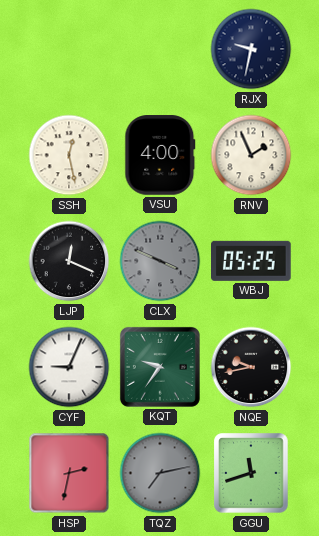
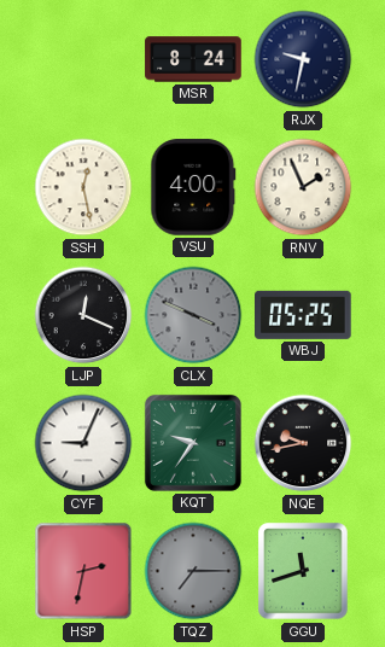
MSR: none -> 8:24 (193, 59)
TQZ: 7:13 -> 7:15 (193, 571)
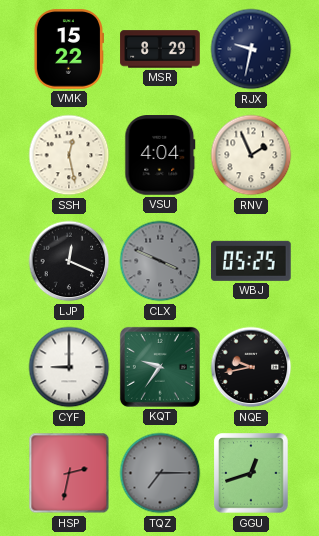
VMK: none -> 15:22 (68, 49)
MSR: 8:24 -> 8:29 (160, 49)
VSU: 4:00 -> 4:04 (160, 155)
CYF: 9:04 -> 9:00 (69, 367)
GGU: 11:42 -> 12:42 (251, 473)
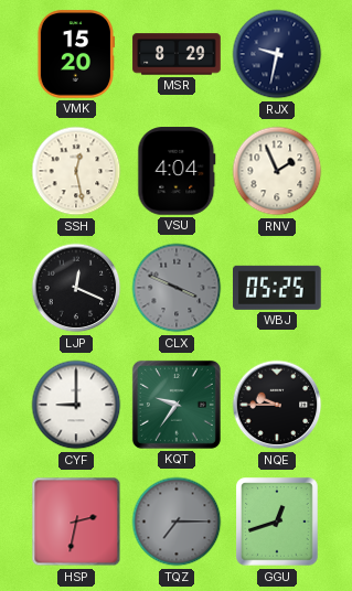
VMK: 15:22 -> 15:20 (75, 54)
NQE: 9:43 -> 9:45 (277, 405)
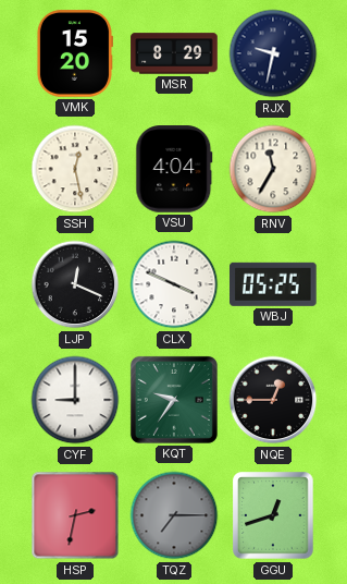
RNV: 1:56 -> 11:35 (273, 169)
CLX dial: grey -> white (174, 284)
NQE: 9:45 -> 12:45 (273, 400)
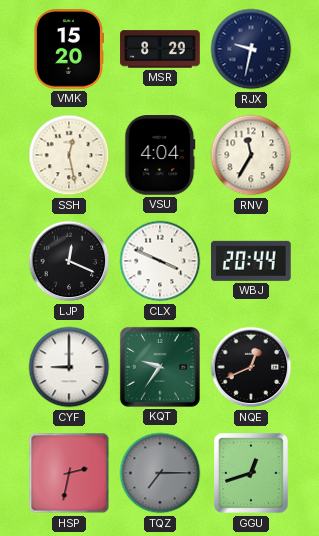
WBJ: 05:25 -> 20:44 (252, 261)
NQE: 12:45 -> 12:41 (251, 367)
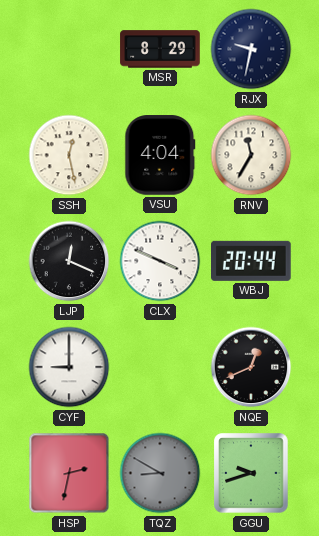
VMK: 15:20 -> none (68, 49)
KQT: 9:36 -> none (160, 367)
TQZ: 7:15 -> 8:50 (160, 473)
GGU: 12:42 -> 9:42 (251, 473)
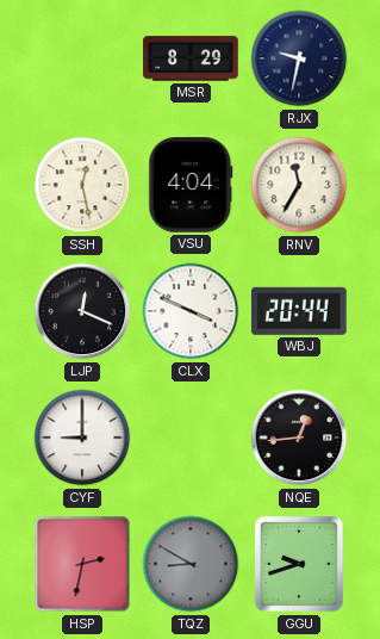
NQE: 12:41 -> 12:44 (299, 438)
